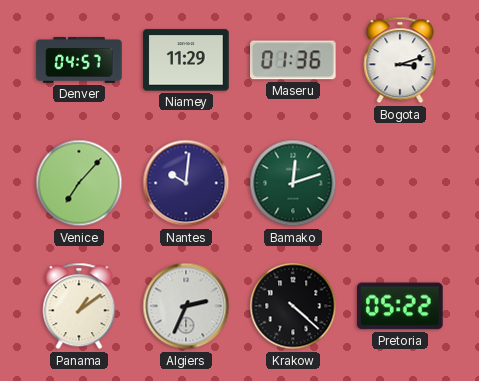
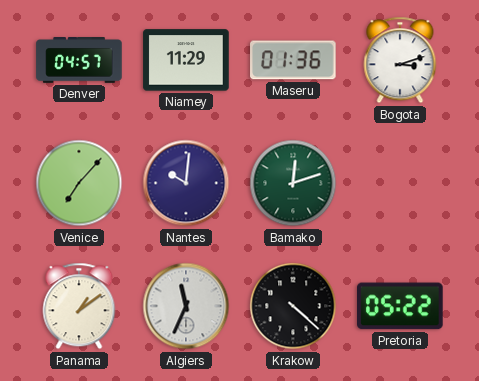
Algiers: 2:34 -> 11:34 (186, 306)
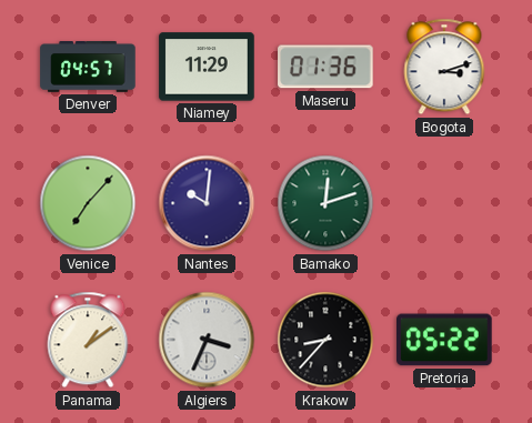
Algiers: 11:34 -> 3:34 (207, 340)
Krakow: 4:22 -> 8:37 (325, 340)
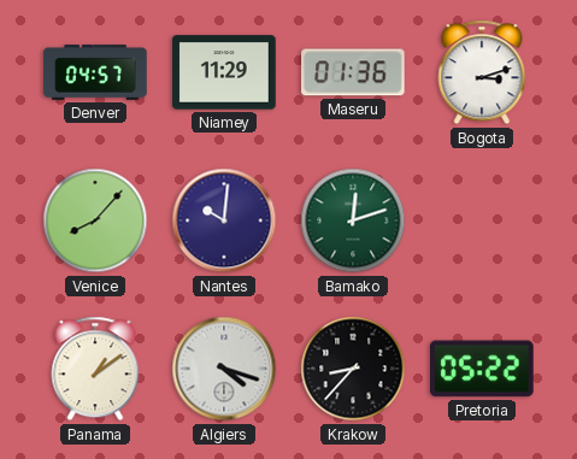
Venice: 7:07 -> 8:07 (95, 220)
Algiers: 3:34 -> 4:18 (224, 369)
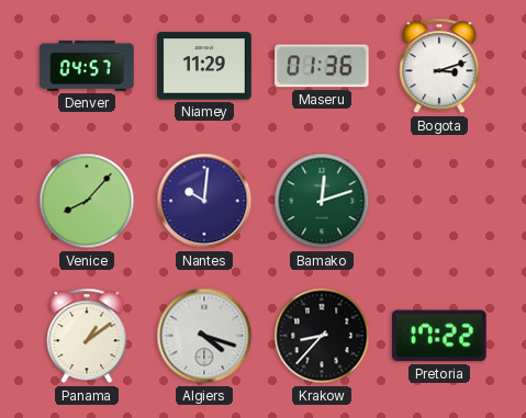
Pretoria: 05:22 -> 17:22 (440, 336)
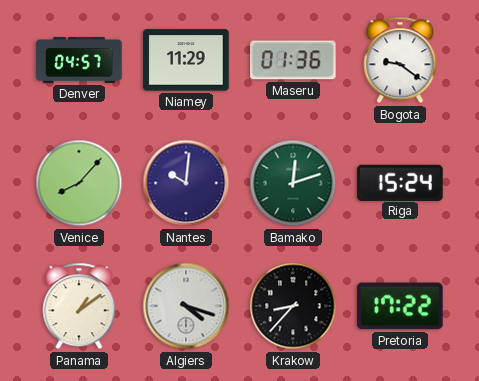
Bogota: 3:12 -> 9:21 (400, 60)
Riga: none -> 15:24 (400, 182)
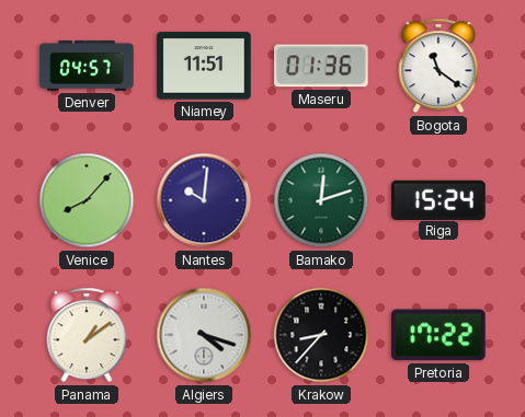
Niamey: 11:29 -> 11:51 (204, 66)
Bogota: 9:21 -> 11:21 (438, 66)
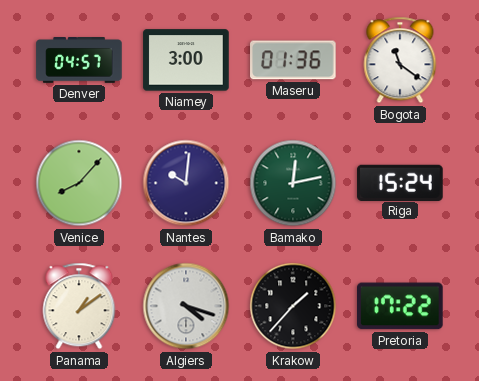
Niamey: 11:51 -> 3:00 (186, 60)
Bamako: 12:12 -> 12:13 (293, 183)
Krakow: 8:37 -> 1:37 (293, 306)
